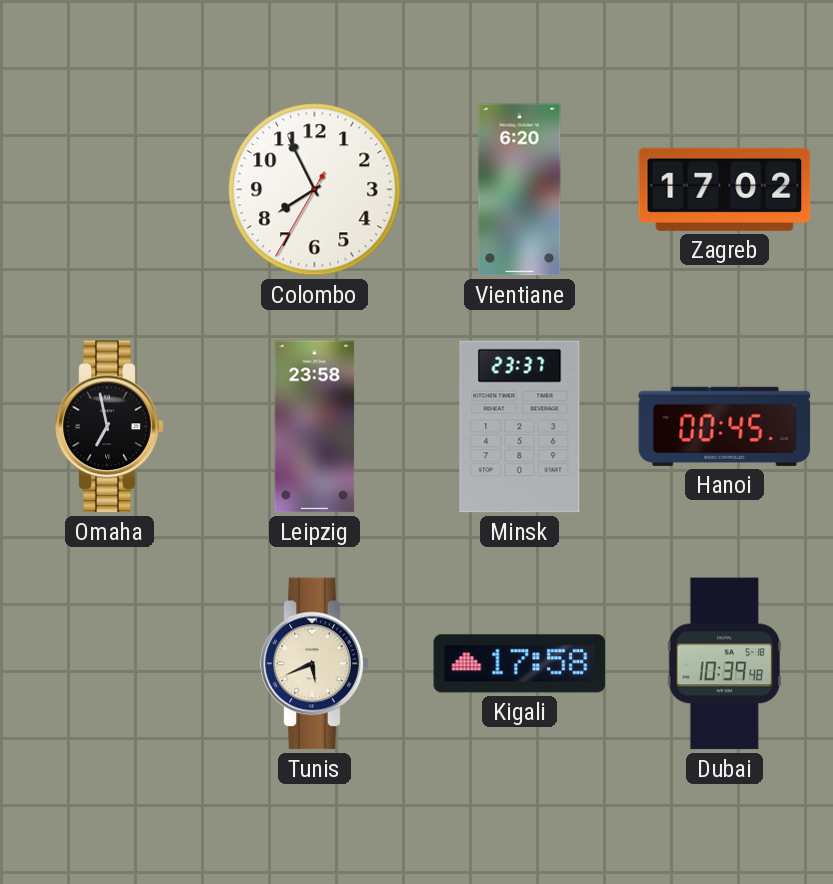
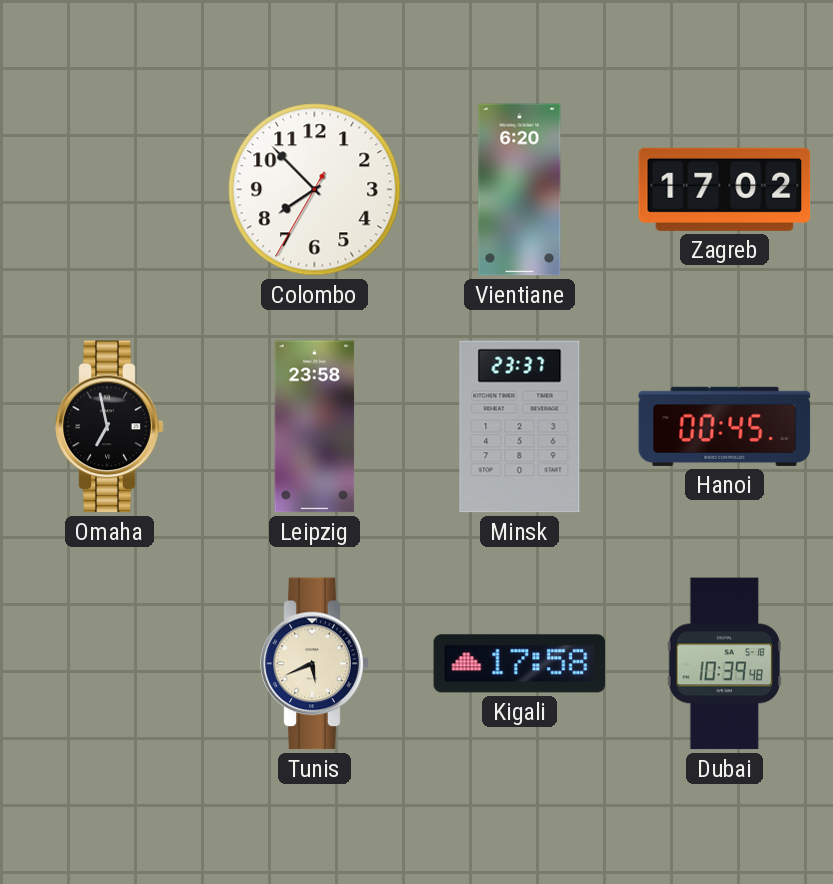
Colombo: 7:55 -> 7:52 (315, 190)
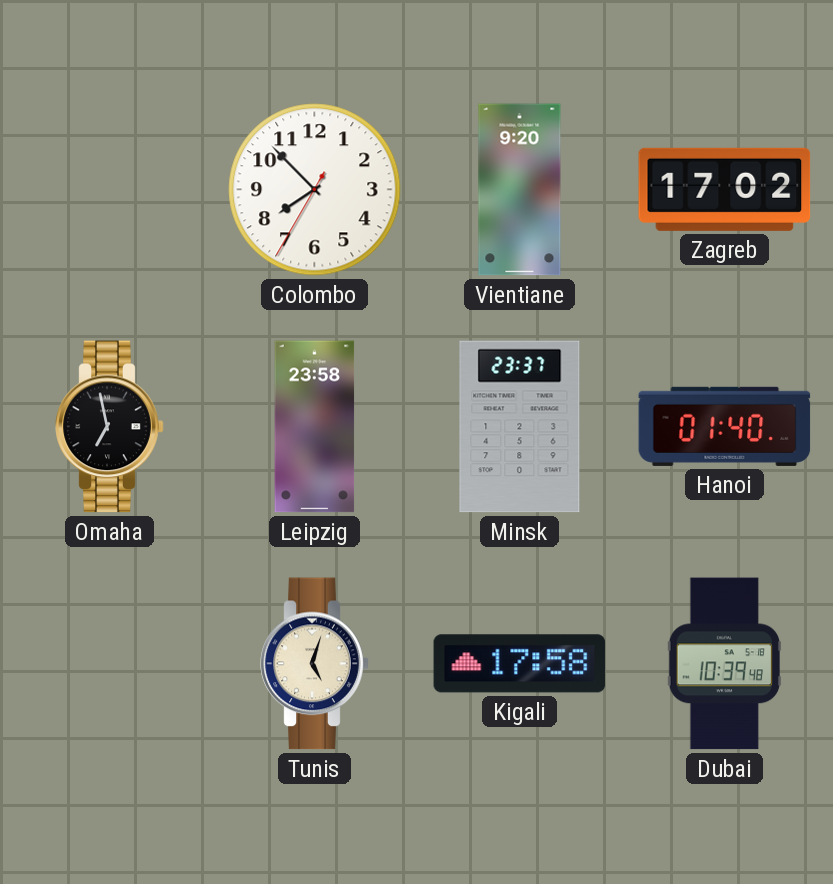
Vientiane: 6:20 -> 9:20 (520, 190)
Hanoi: 00:45 -> 01:40 (725, 426)
Tunis: 5:41 -> 5:03 (315, 664)
